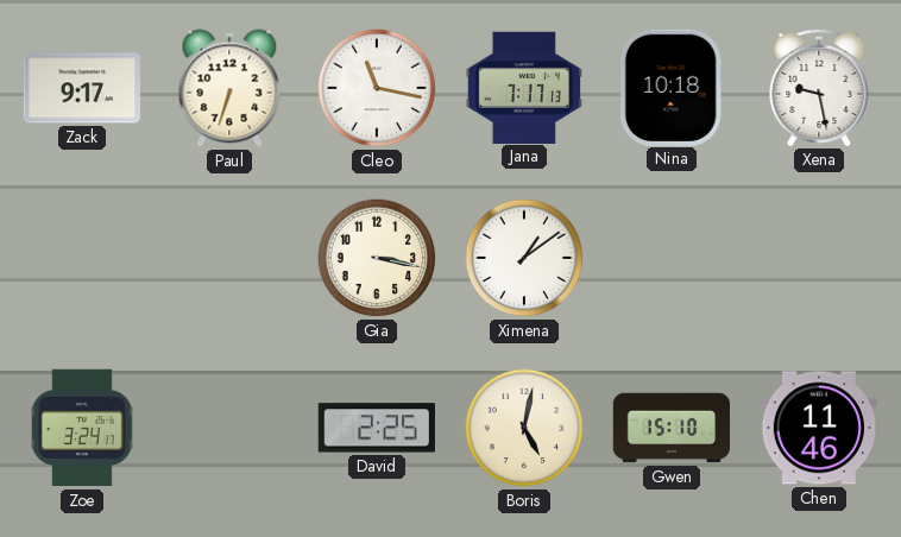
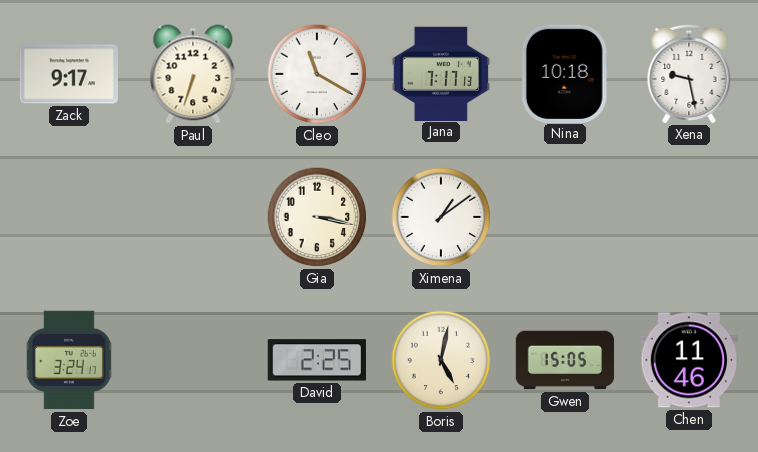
Cleo: 11:17 -> 11:20 (317, 74)
Gwen: 15:10 -> 15:05 (565, 360)
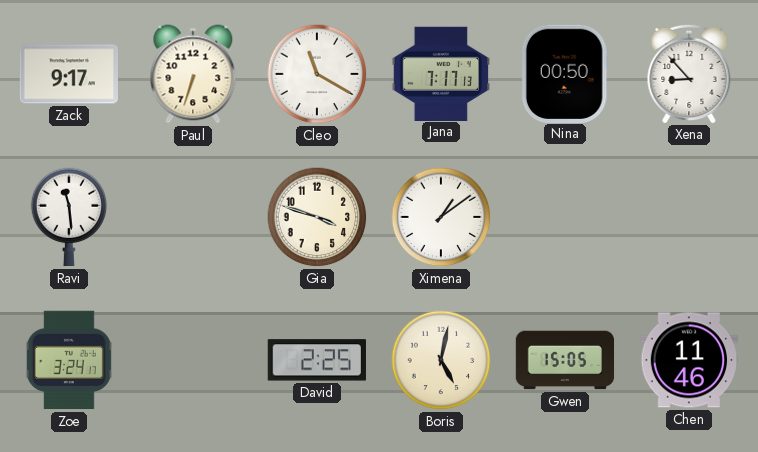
Nina: 10:18 -> 00:50 (565, 73)
Xena: 9:28 -> 8:53 (689, 73)
Ravi: none -> 11:29 (69, 217)
Gia: 3:17 -> 3:48 (317, 217)
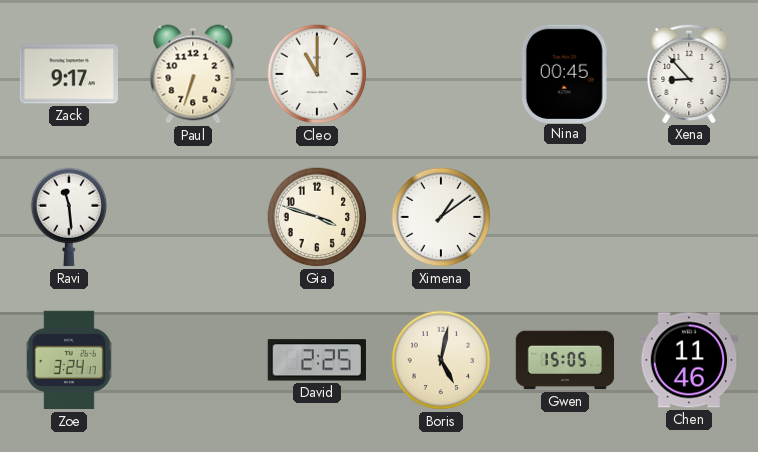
Cleo: 11:20 -> 11:00 (317, 74)
Jana: 7:17 -> none (440, 73)
Nina: 00:50 -> 00:45 (565, 73)
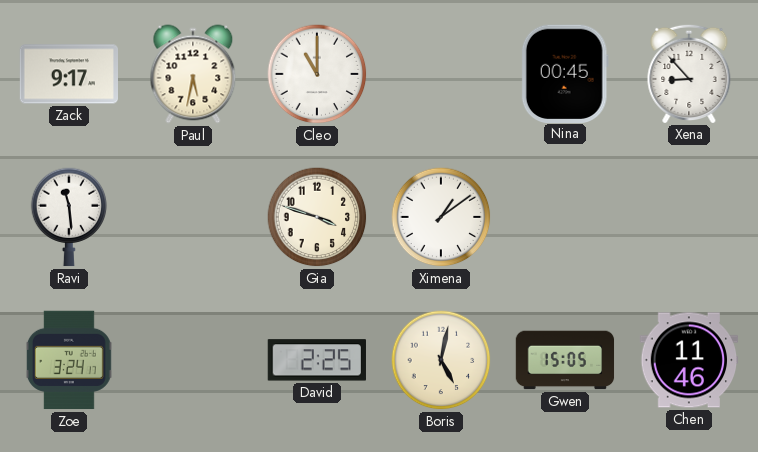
Paul: 6:33 -> 5:32 (193, 74)
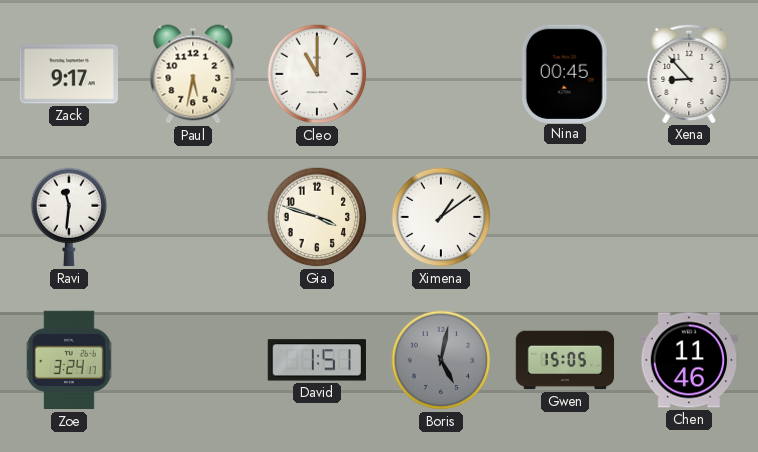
Ravi: 11:29 -> 11:31 (69, 217)
David: 2:25 -> 1:51 (317, 360)
Boris dial: cream -> grey (441, 360)
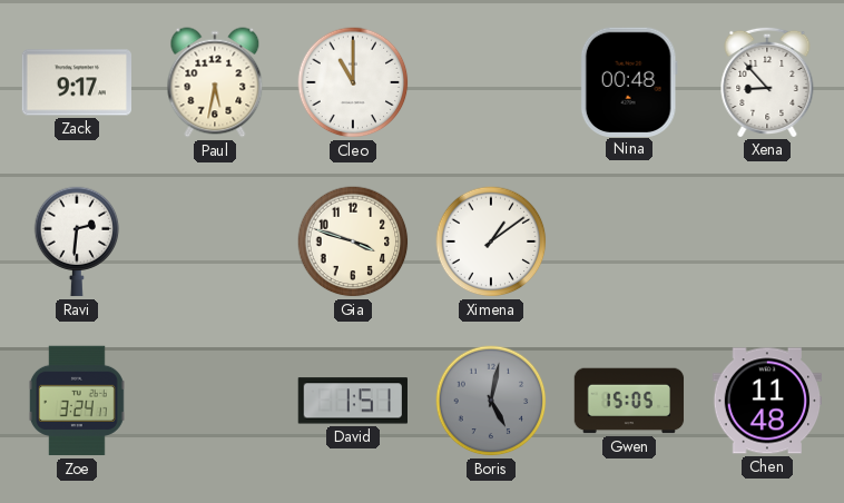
Nina: 00:45 -> 00:48 (629, 81)
Ravi: 11:31 -> 2:31 (77, 241)
Chen: 11:46 -> 11:48 (767, 401)
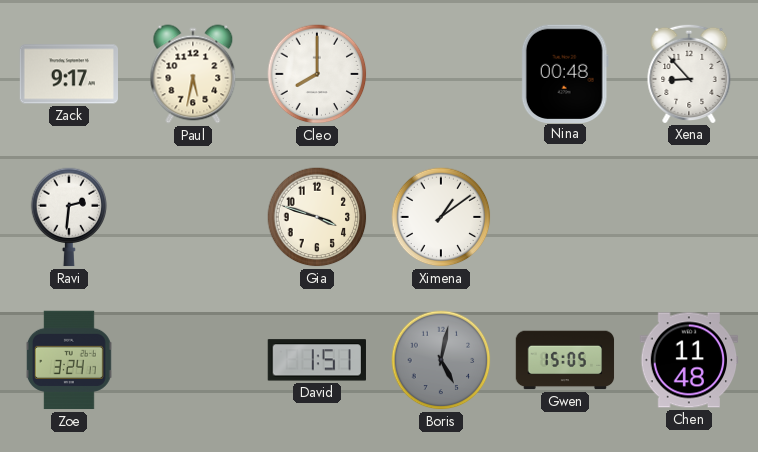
Cleo: 11:00 -> 8:00 (317, 74)
